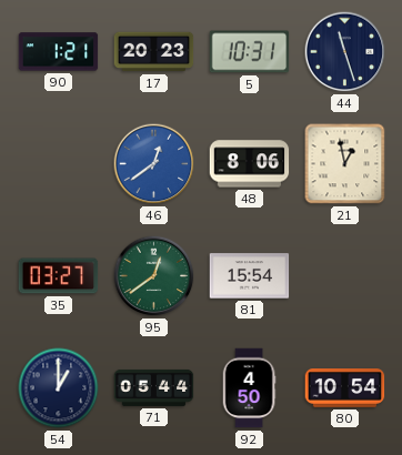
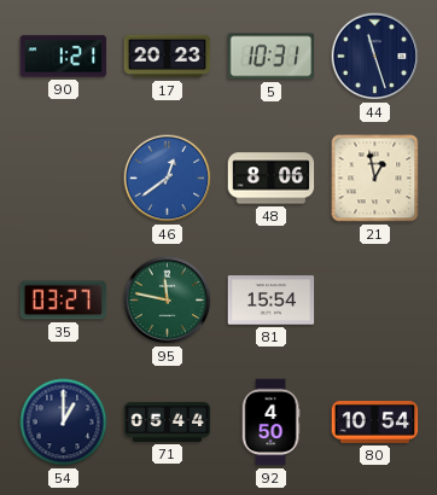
95: 12:39 -> 11:47 (168, 301)
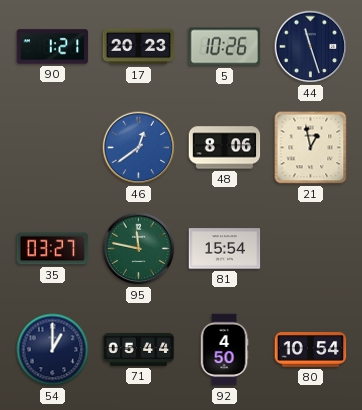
5: 10:31 -> 10:26 (225, 47)
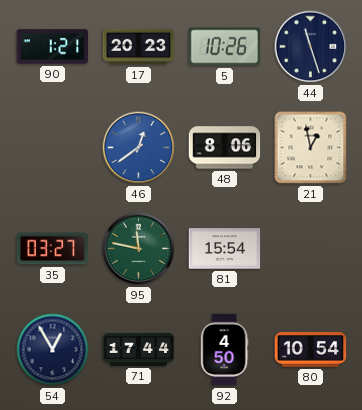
54: 1:00 -> 12:55 (53, 350)
71: 05:44 -> 17:44 (139, 349)
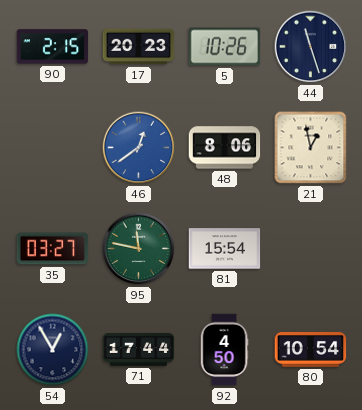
90: 1:21 -> 2:15 (53, 47)
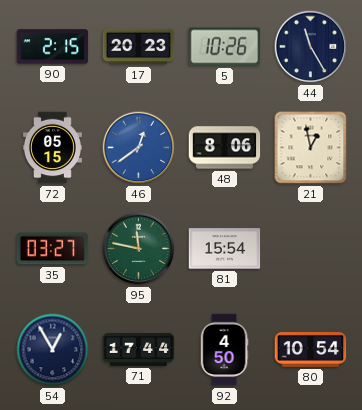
44: 11:27 -> 11:25 (311, 47)
72: none -> 05:15 (52, 148)
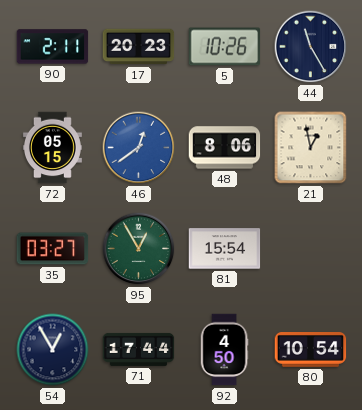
90: 2:15 -> 2:11 (53, 47)
95: 11:47 -> 12:55 (139, 249)
